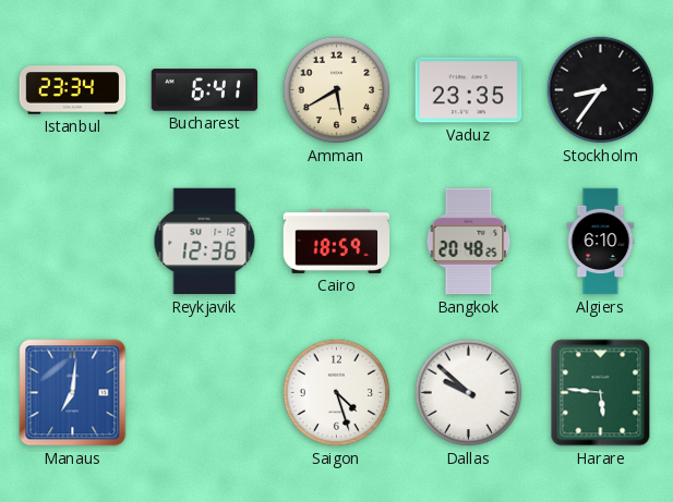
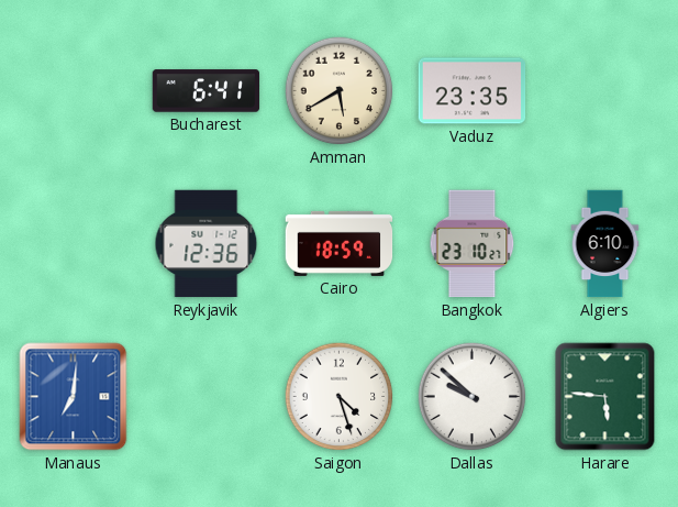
Istanbul: 23:34 -> none (73, 90)
Stockholm: 8:36 -> none (601, 90)
Bangkok: 20:48 -> 23:10 (473, 244)
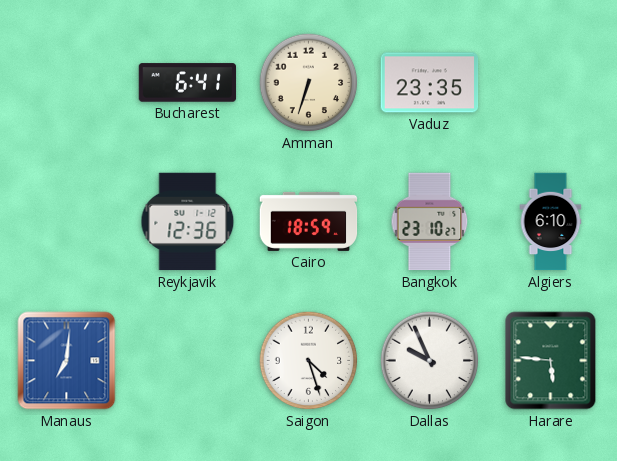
Amman: 5:40 -> 6:33 (309, 83)
Dallas: 9:52 -> 9:56 (430, 361)
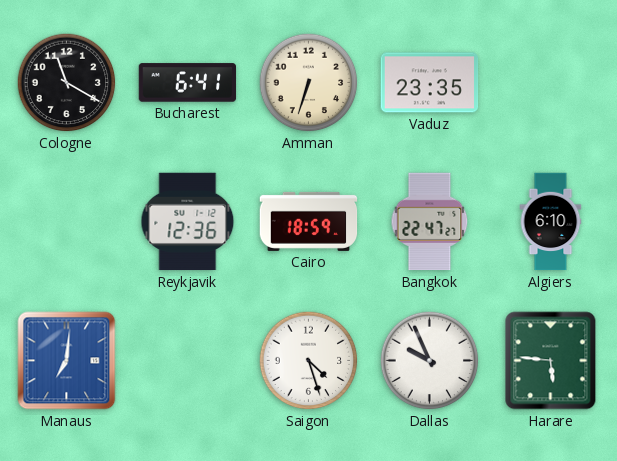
Cologne: none -> 11:20 (67, 83)
Bangkok: 23:10 -> 22:47 (430, 222)
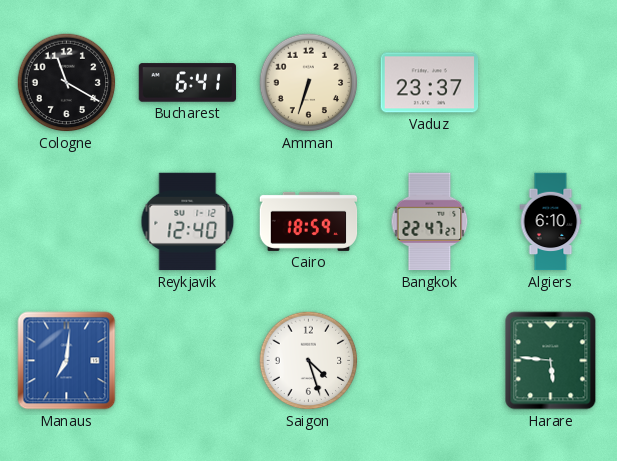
Vaduz: 23:35 -> 23:37 (430, 83)
Reykjavik: 12:36 -> 12:40 (188, 222)
Dallas: 9:56 -> none (430, 361)
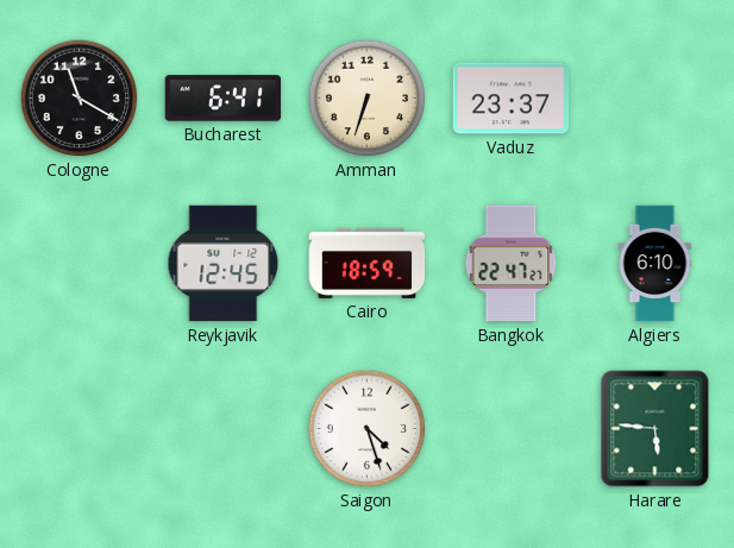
Reykjavik: 12:40 -> 12:45 (224, 264)
Manaus: 7:01 -> none (67, 361)
